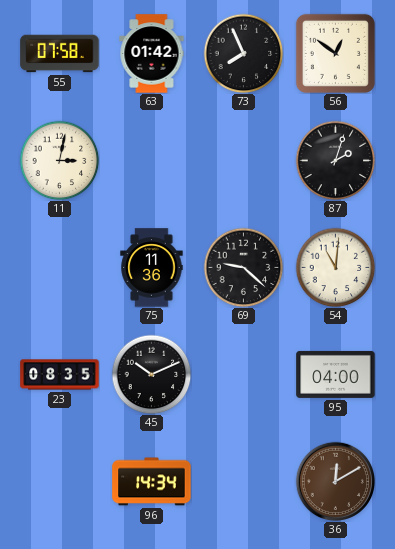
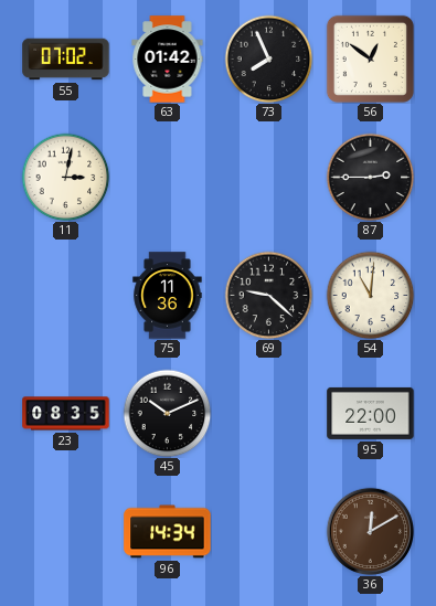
55: 07:58 -> 07:02 (66, 60)
87: 2:03 -> 2:45 (370, 177)
95: 04:00 -> 22:00 (371, 413)
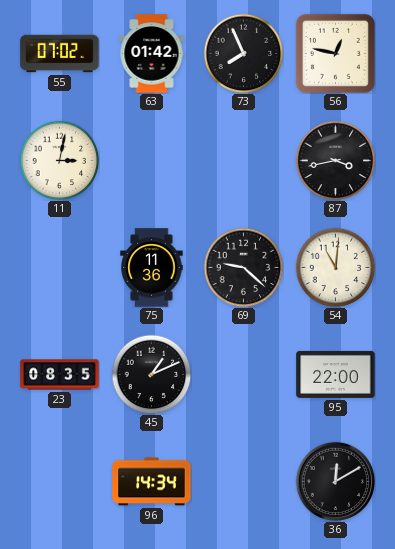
56: 12:51 -> 12:47 (335, 53)
87: 2:45 -> 3:43 (335, 160)
45: 10:11 -> 1:11 (151, 374)
36 dial: brown -> black (335, 481)
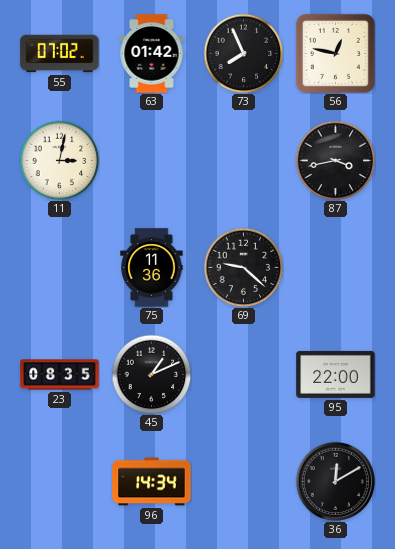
54: 11:01 -> none (335, 267)
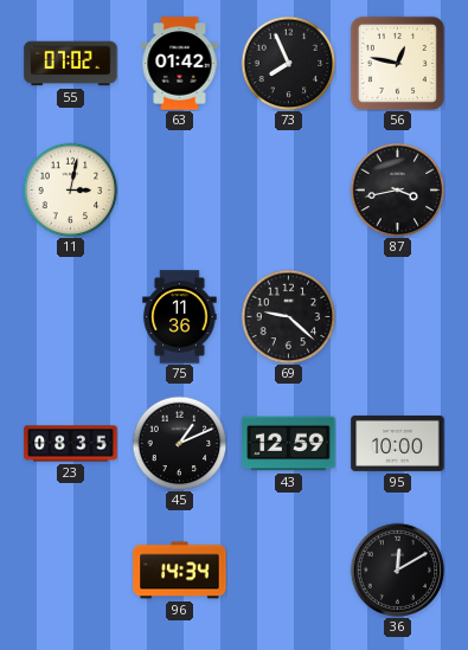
43: none -> 12:59 (289, 444)
95: 22:00 -> 10:00 (398, 443)
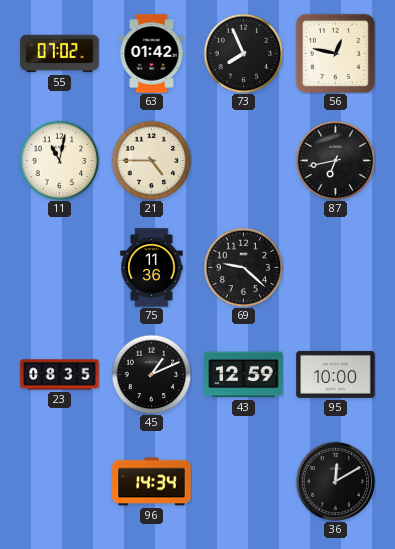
11: 3:02 -> 11:02 (59, 160)
21: none -> 4:45 (151, 160)
87: 3:43 -> 6:43 (335, 160)
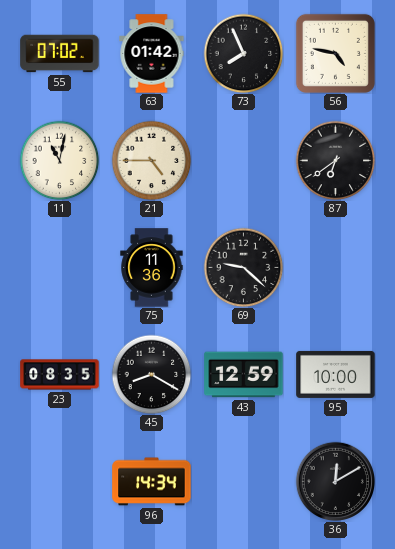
56: 12:47 -> 4:47 (335, 53)
87: 6:43 -> 6:39 (335, 160)
45: 1:11 -> 8:20 (151, 374)
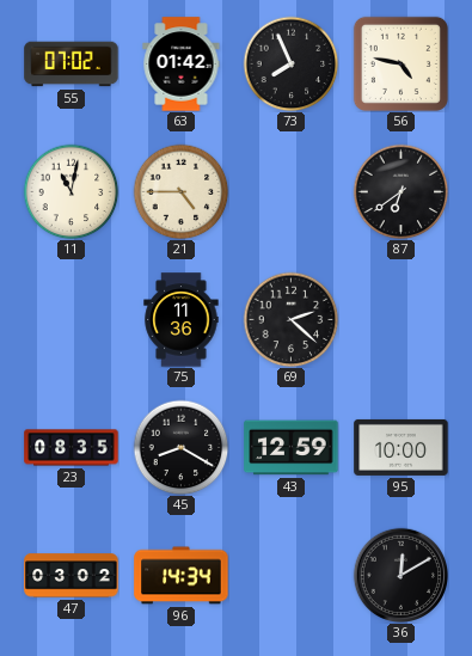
69: 9:22 -> 2:22 (290, 319)
47: none -> 03:02 (72, 576)
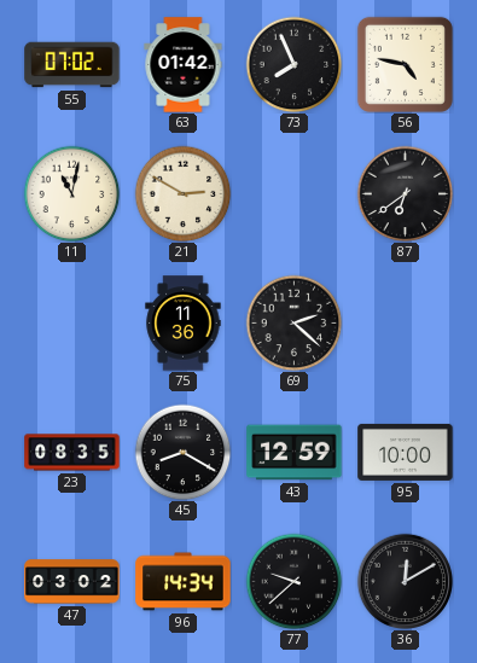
21: 4:45 -> 2:50 (182, 193)
77: none -> 9:38 (293, 581)
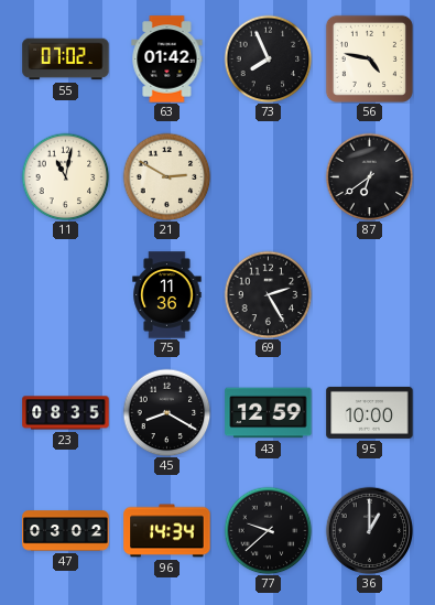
69: 2:22 -> 2:25 (268, 294)
36: 12:10 -> 1:00 (369, 530)
